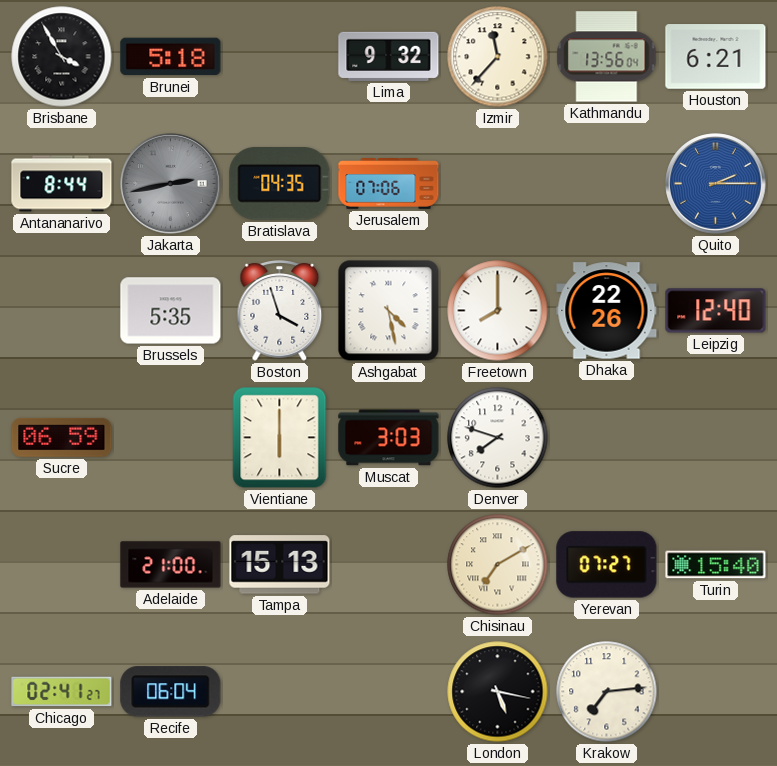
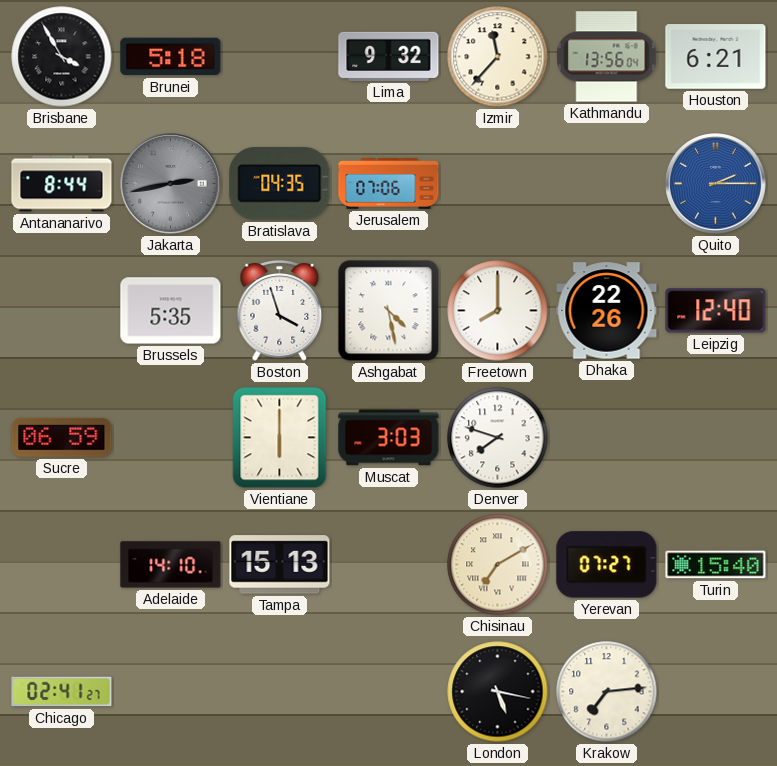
Adelaide: 21:00 -> 14:10 (171, 565)
Recife: 06:04 -> none (171, 692)
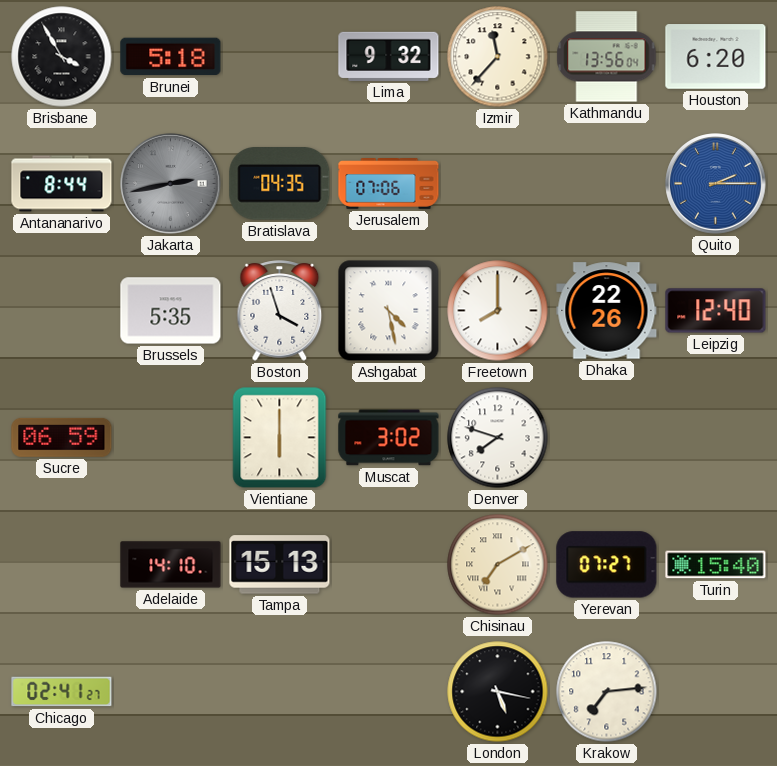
Houston: 6:21 -> 6:20 (716, 57)
Muscat: 3:03 -> 3:02 (389, 438)
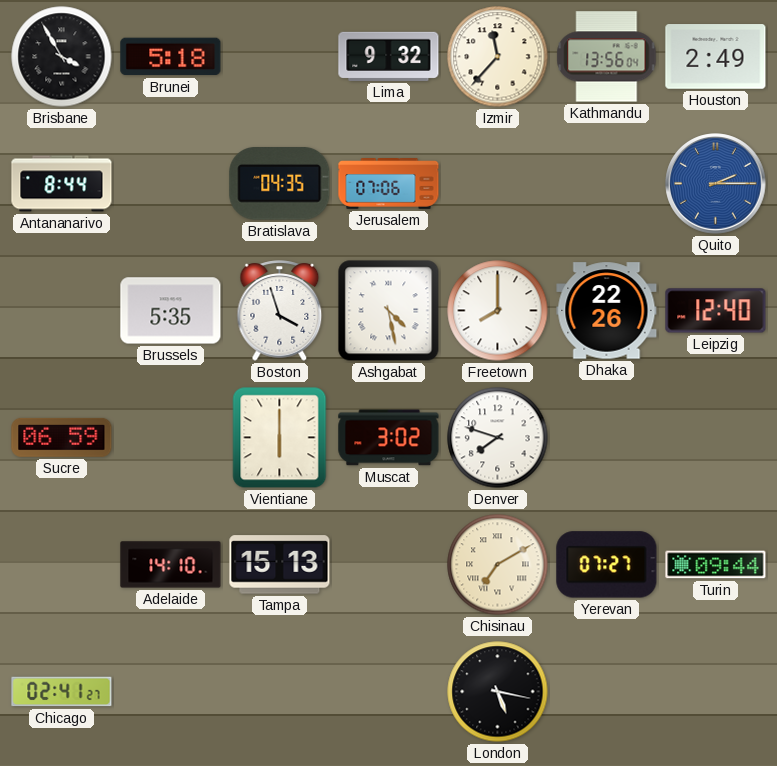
Houston: 6:20 -> 2:49 (716, 57)
Jakarta: 2:43 -> none (171, 184)
Turin: 15:40 -> 09:44 (716, 565)
Krakow: 7:14 -> none (607, 692)
